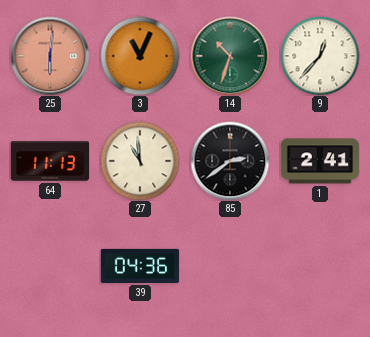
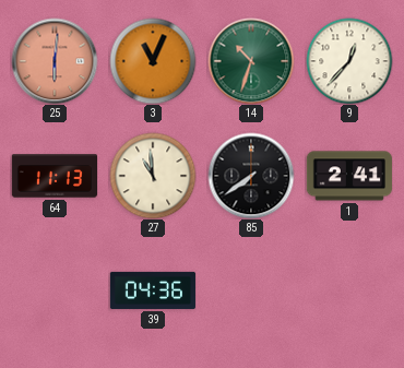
85: 2:39 -> 7:39 (251, 176)
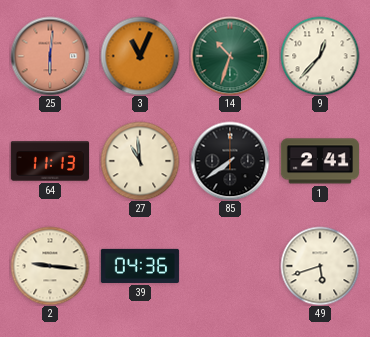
2: none -> 9:16 (50, 266)
49: none -> 5:42 (320, 266)
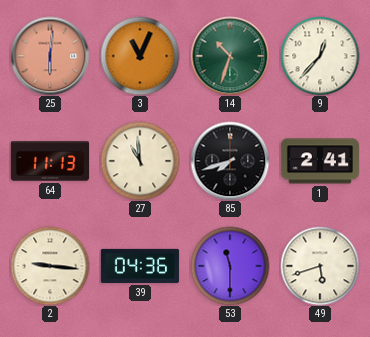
85: 7:39 -> 7:42 (230, 161)
53: none -> 11:30 (230, 266)
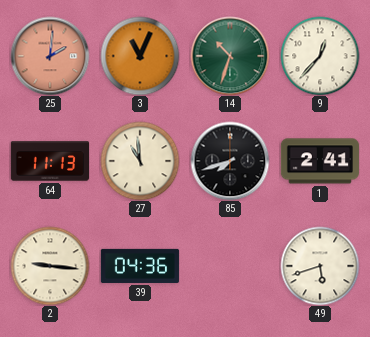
25: 6:01 -> 2:01 (50, 56)
53: 11:30 -> none (230, 266)
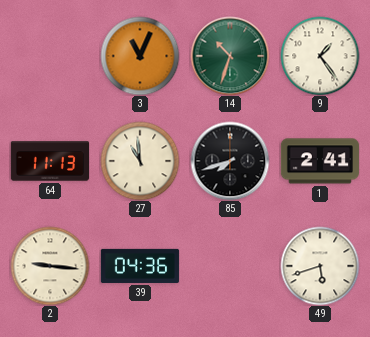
25: 2:01 -> none (50, 56)
9: 12:37 -> 1:24 (320, 56)
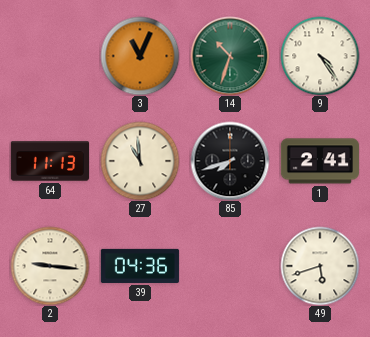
9: 1:24 -> 4:24 (320, 56)
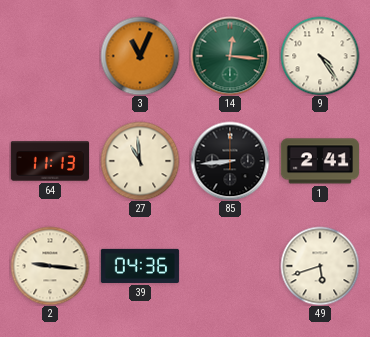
14: 10:33 -> 12:16 (230, 56)
85: 7:42 -> 8:44 (230, 161)
